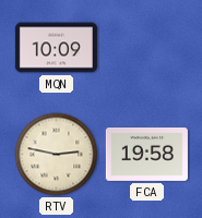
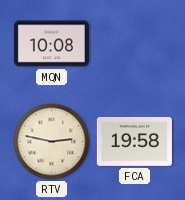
MQN: 10:09 -> 10:08 (51, 44)
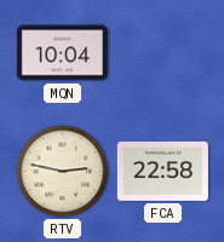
MQN: 10:08 -> 10:04 (62, 53)
FCA: 19:58 -> 22:58 (162, 171)
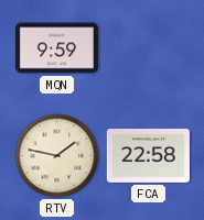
MQN: 10:04 -> 9:59 (56, 48)
RTV: 2:47 -> 1:47 (57, 156)
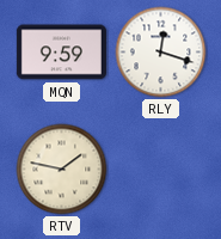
RLY: none -> 12:18 (161, 53)
FCA: 22:58 -> none (148, 155)
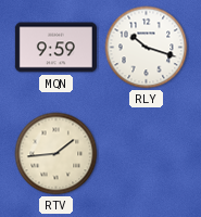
RLY: 12:18 -> 10:18 (147, 48)
RTV: 1:47 -> 1:44 (56, 154)
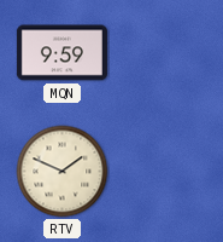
RLY: 10:18 -> none (147, 48)
RTV: 1:44 -> 1:49 (63, 172)
